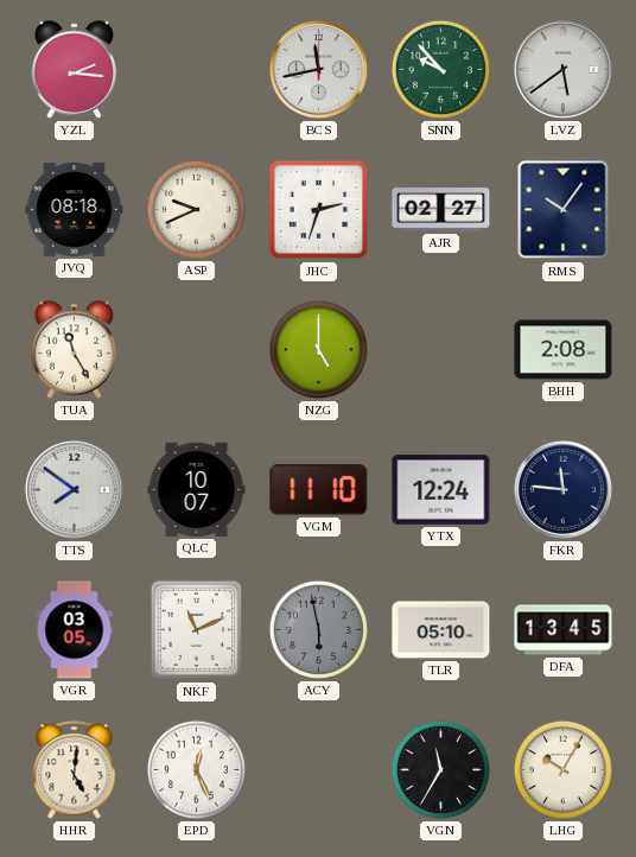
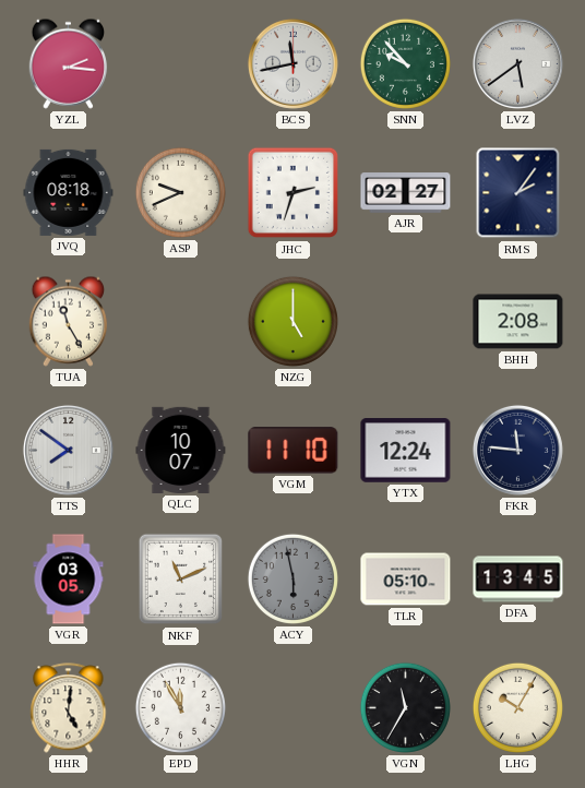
RMS: 10:06 -> 2:06 (518, 193)
EPD: 12:26 -> 11:55 (180, 707)
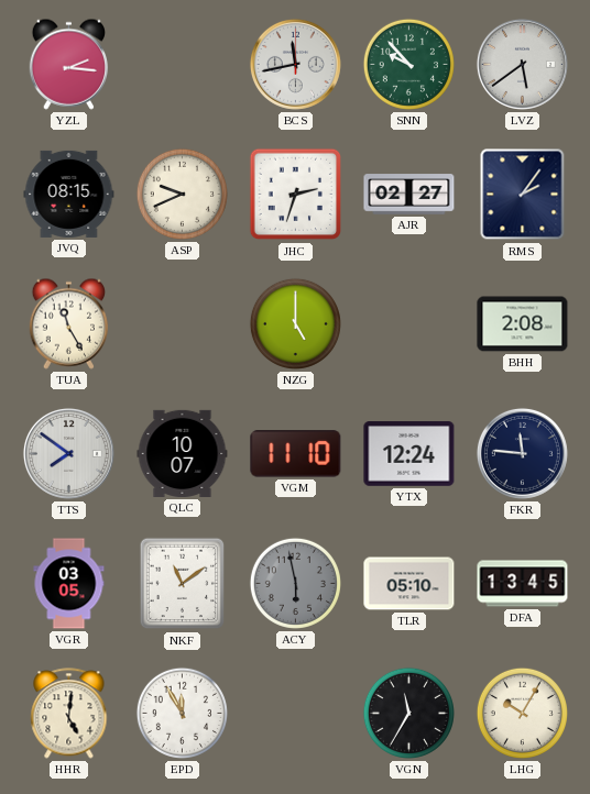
JVQ: 08:18 -> 08:15 (69, 194)
NKF: 11:11 -> 11:09 (183, 584)
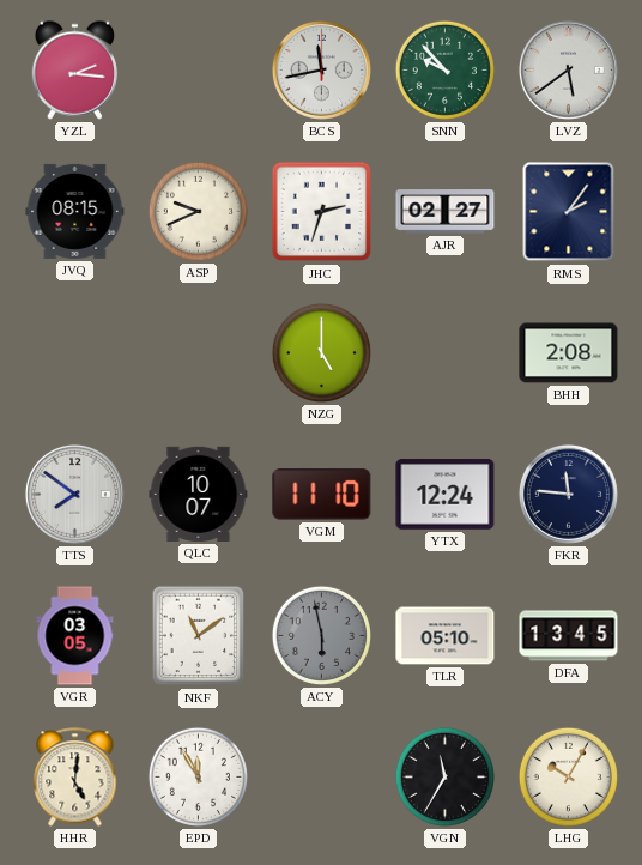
TUA: 11:25 -> none (69, 323)
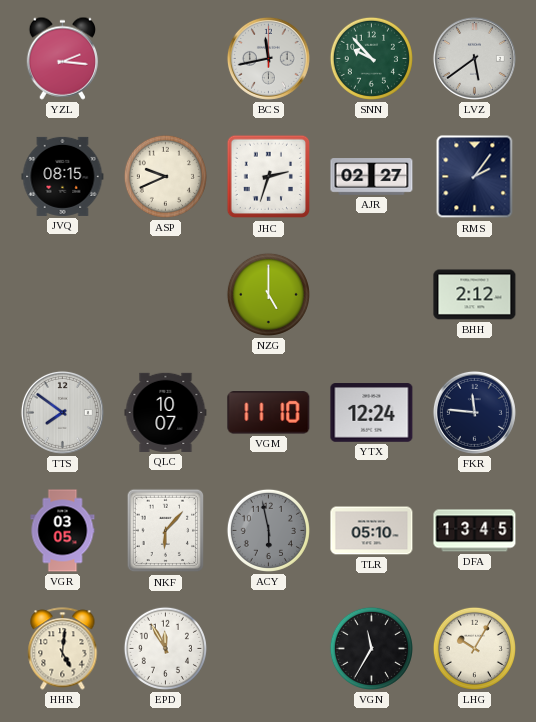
BHH: 2:08 -> 2:12 (475, 295)
NKF: 11:09 -> 6:07 (166, 531)
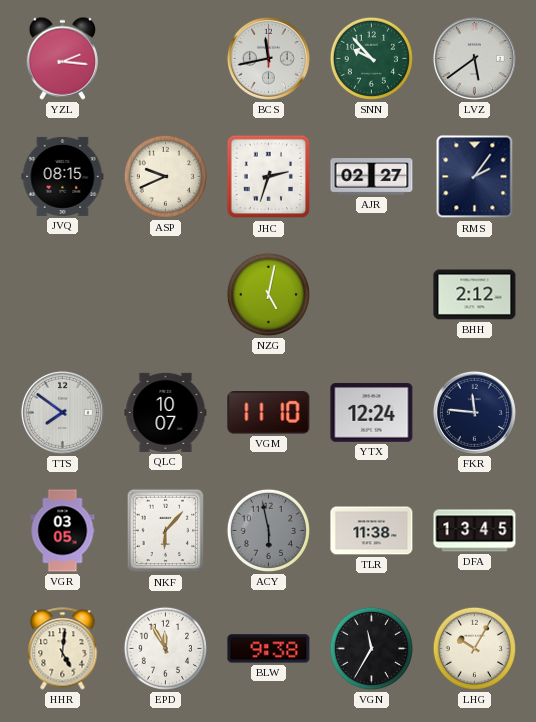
NZG: 5:00 -> 5:02 (268, 294)
TLR: 05:10 -> 11:38 (372, 531)
BLW: none -> 9:38 (269, 649)
